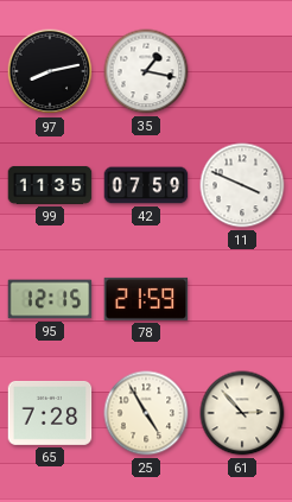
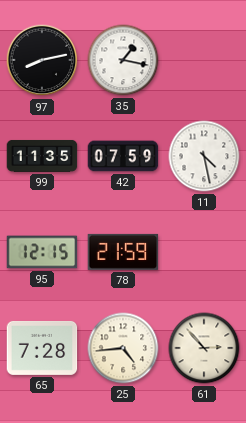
11: 3:49 -> 4:28 (204, 156)
25: 4:55 -> 4:44 (123, 348)
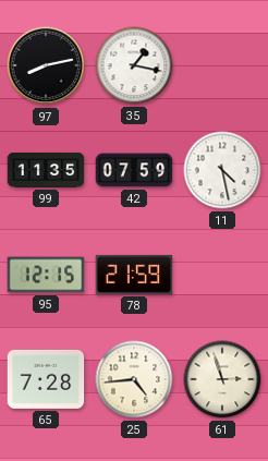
61: 2:53 -> 2:57 (222, 379)
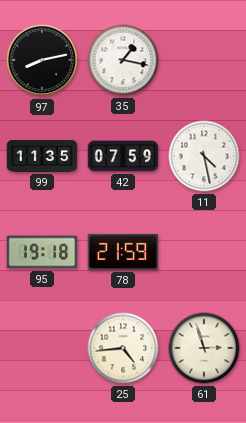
95: 12:15 -> 19:18 (42, 252)
65: 7:28 -> none (46, 379)
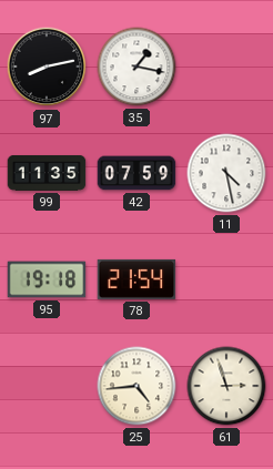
78: 21:59 -> 21:54 (136, 279)
